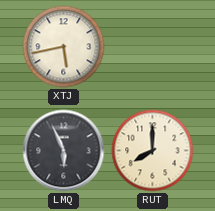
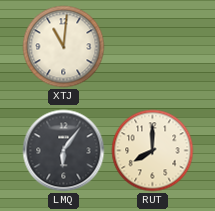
XTJ: 5:43 -> 11:01 (64, 47)
LMQ: 5:56 -> 6:06 (64, 151)
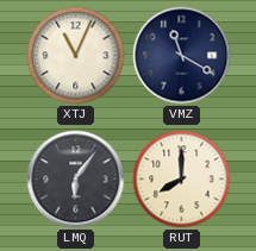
XTJ: 11:01 -> 11:04 (76, 56)
VMZ: none -> 11:20 (182, 56)
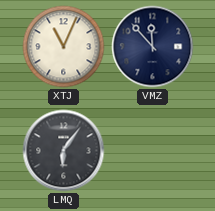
VMZ: 11:20 -> 11:53 (153, 47)
RUT: 8:00 -> none (182, 180)
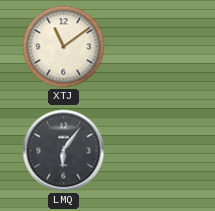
XTJ: 11:04 -> 11:09 (64, 47)
VMZ: 11:53 -> none (153, 47)
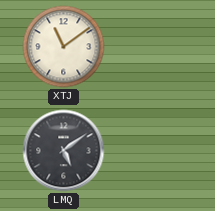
LMQ: 6:06 -> 5:09 (64, 151)
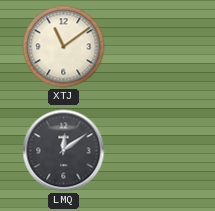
LMQ: 5:09 -> 12:09 (64, 151)
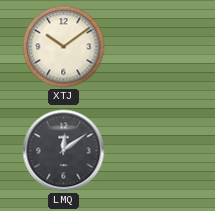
XTJ: 11:09 -> 10:09 (64, 47)
